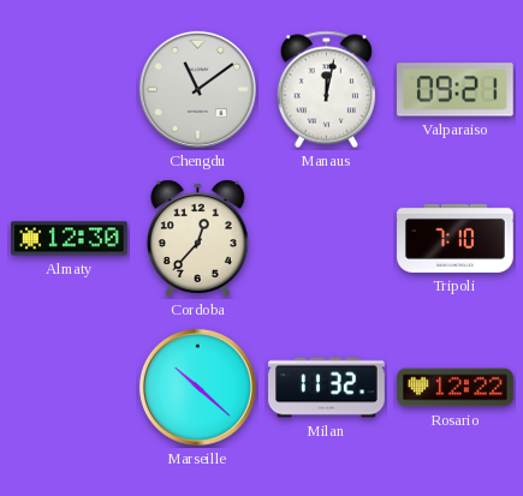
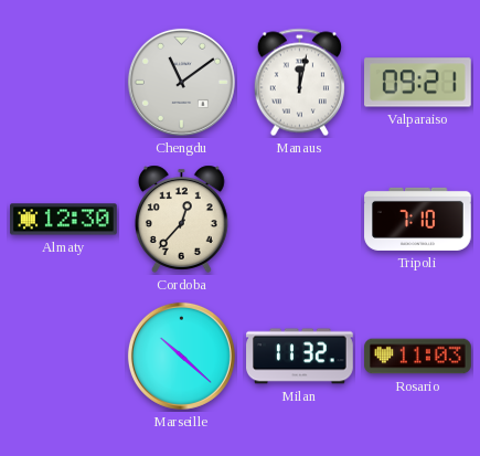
Rosario: 12:22 -> 11:03 (418, 357)
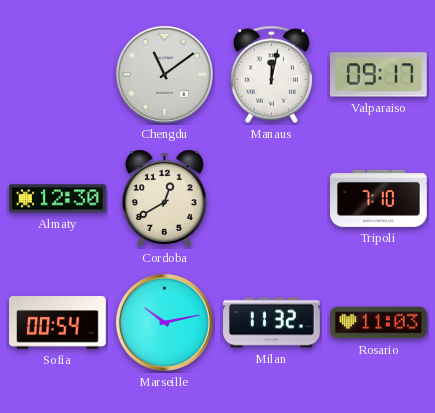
Valparaiso: 09:21 -> 09:17 (379, 75)
Cordoba: 12:37 -> 12:40 (164, 198)
Sofia: none -> 00:54 (58, 323)
Marseille: 10:22 -> 10:13 (164, 322)
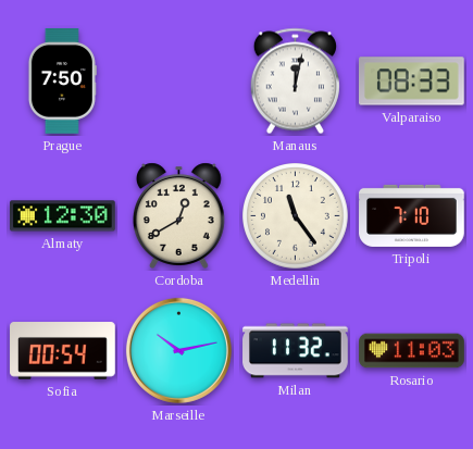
Prague: none -> 7:50 (62, 82)
Chengdu: 11:09 -> none (164, 74)
Valparaiso: 09:17 -> 08:33 (412, 82)
Medellin: none -> 11:24 (296, 216)
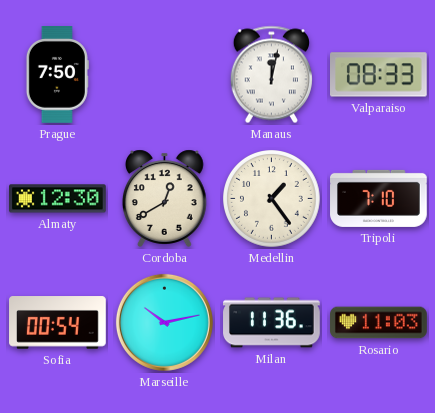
Medellin: 11:24 -> 1:24 (272, 199)
Milan: 11:32 -> 11:36 (272, 323)
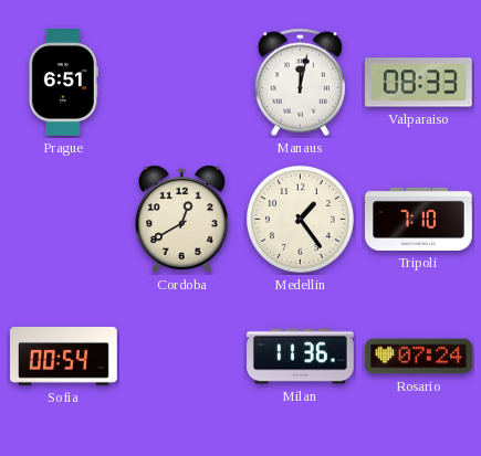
Prague: 7:50 -> 6:51 (63, 83)
Almaty: 12:30 -> none (58, 199)
Marseille: 10:13 -> none (164, 322)
Rosario: 11:03 -> 07:24 (419, 357)
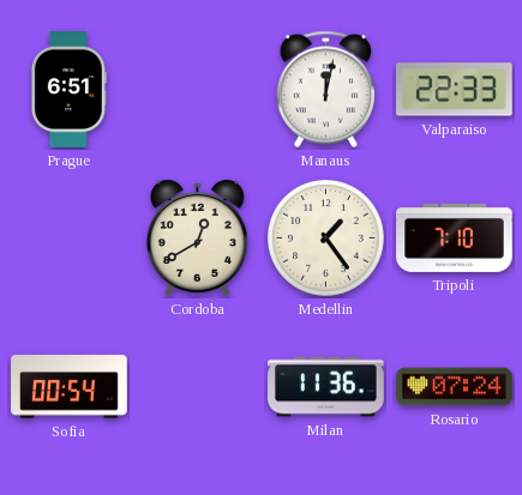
Valparaiso: 08:33 -> 22:33 (455, 90)
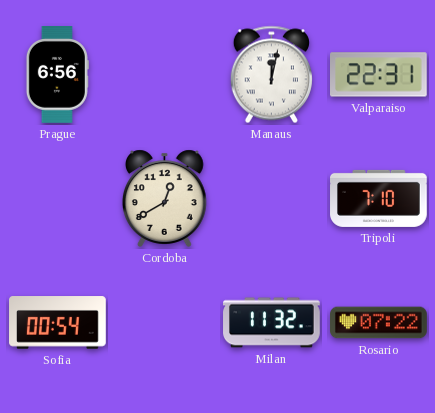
Prague: 6:51 -> 6:56 (57, 75)
Valparaiso: 22:33 -> 22:31 (379, 75)
Medellin: 1:24 -> none (326, 239)
Milan: 11:36 -> 11:32 (272, 323)
Rosario: 07:24 -> 07:22 (379, 323)
